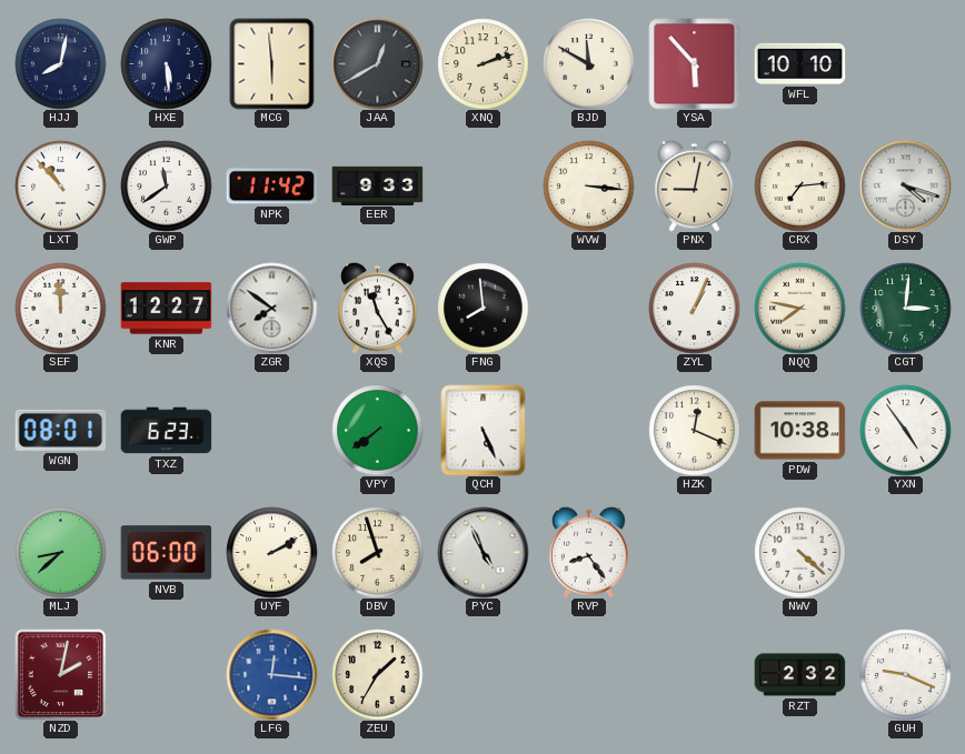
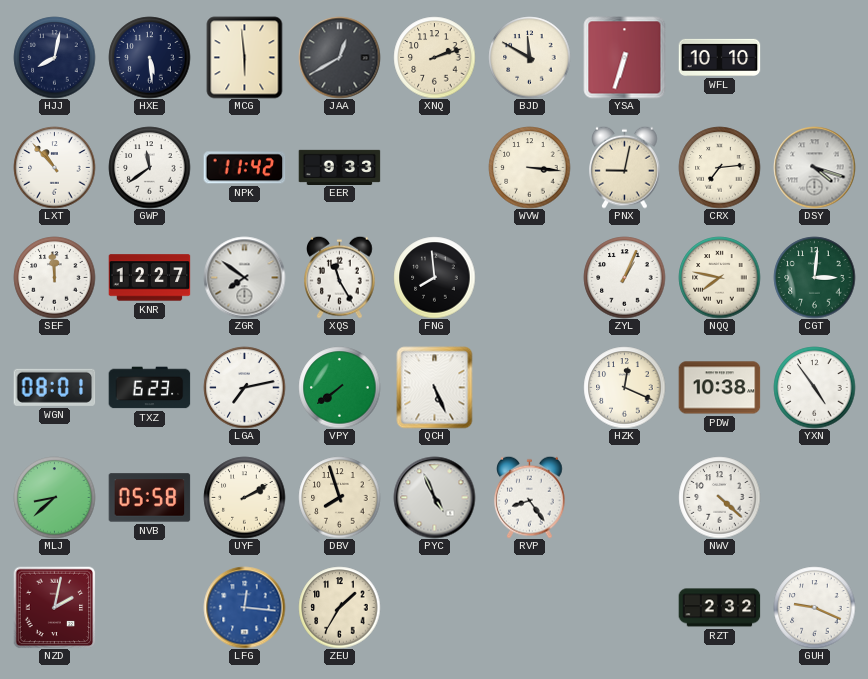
YSA: 5:53 -> 6:33 (624, 57)
LGA: none -> 7:13 (244, 387)
NVB: 06:00 -> 05:58 (149, 498)
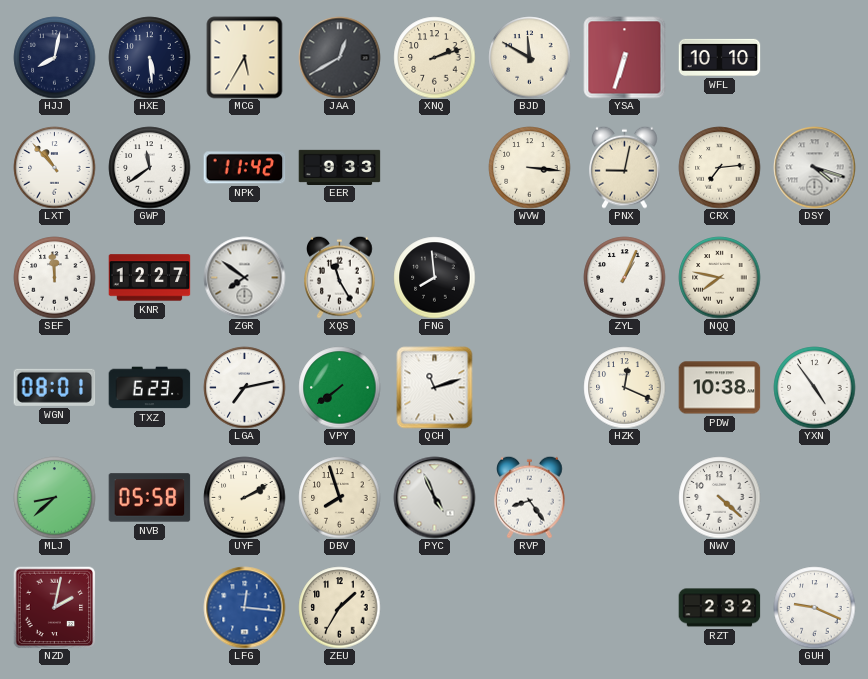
MCG: 5:59 -> 5:35 (245, 57)
CGT: 3:01 -> none (814, 277)
QCH: 5:26 -> 11:12 (435, 387)
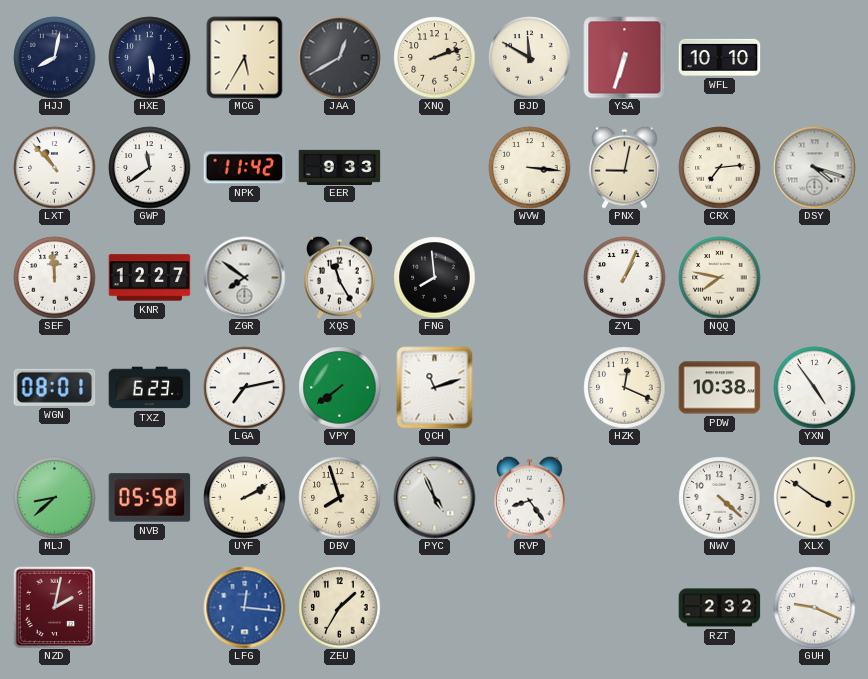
XLX: none -> 3:51 (814, 497)
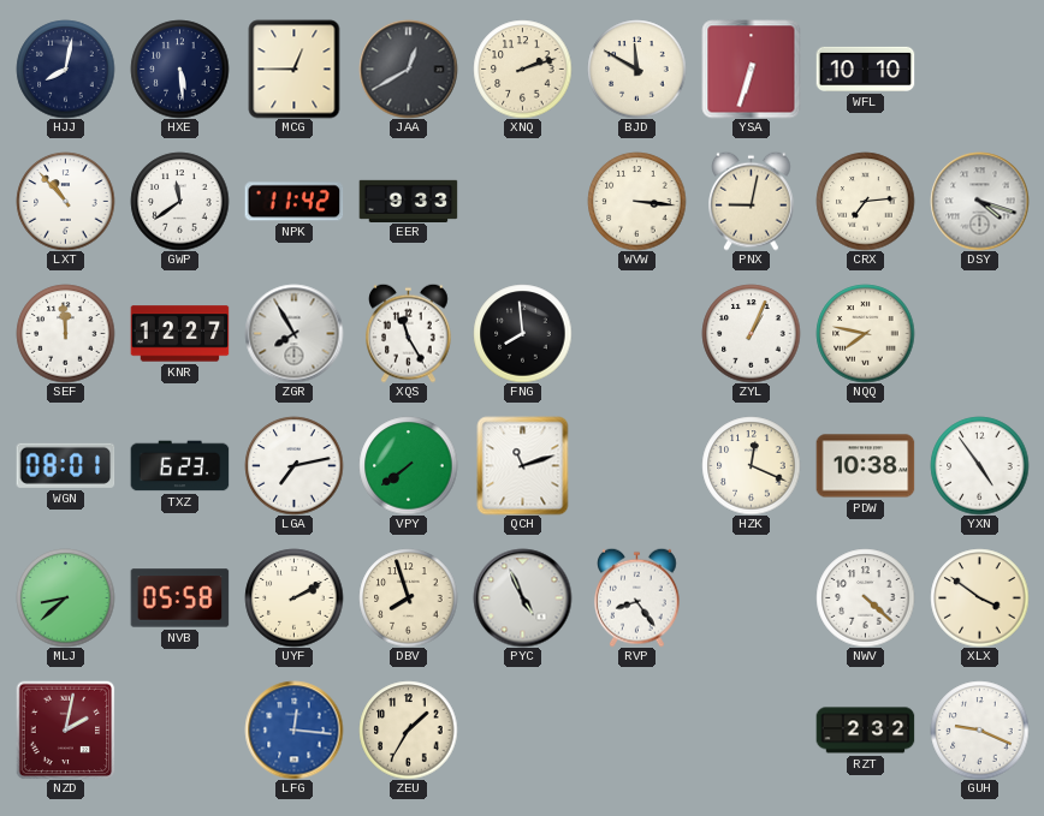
MCG: 5:35 -> 12:45 (295, 69)
ZGR: 7:51 -> 7:55 (293, 333)
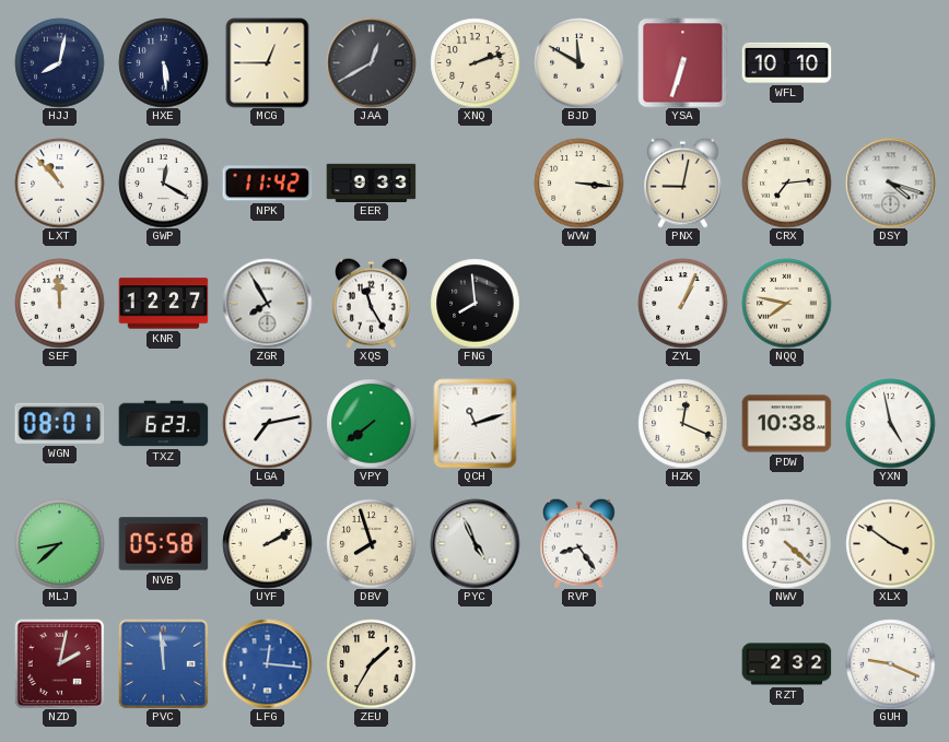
GWP: 11:39 -> 12:20 (163, 182)
YXN: 4:54 -> 4:58 (890, 423)
PVC: none -> 11:59 (163, 663)
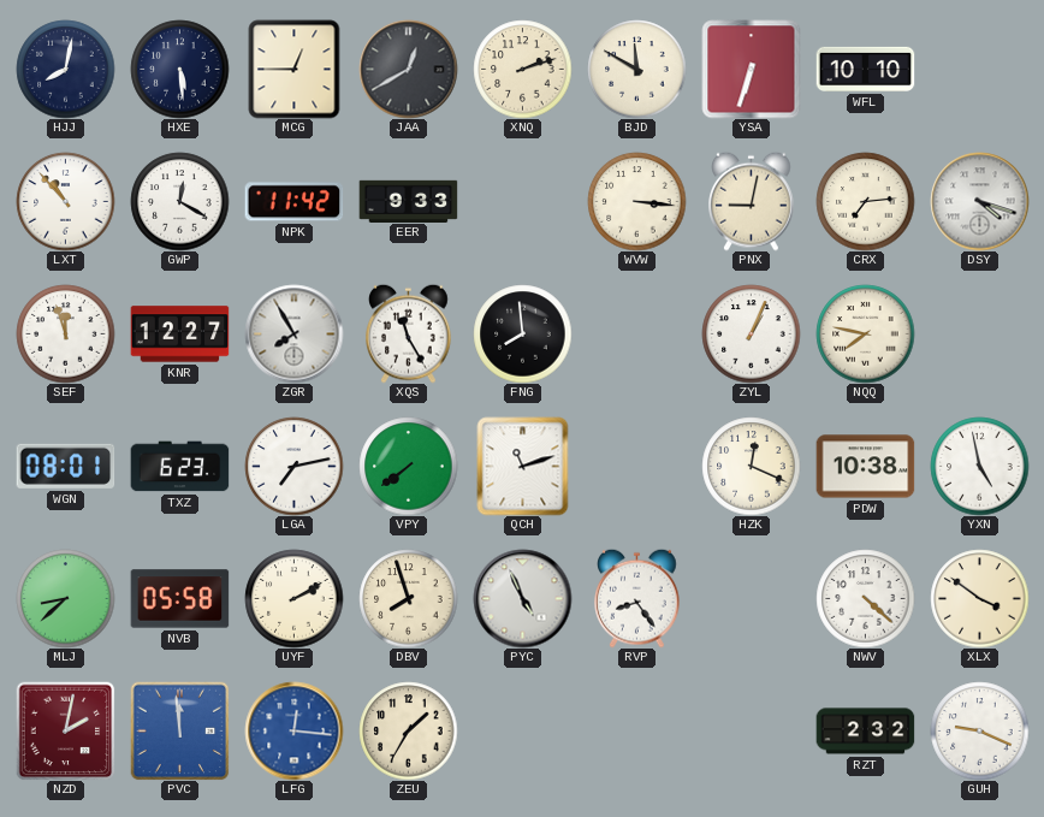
SEF: 11:59 -> 11:57 (65, 333)
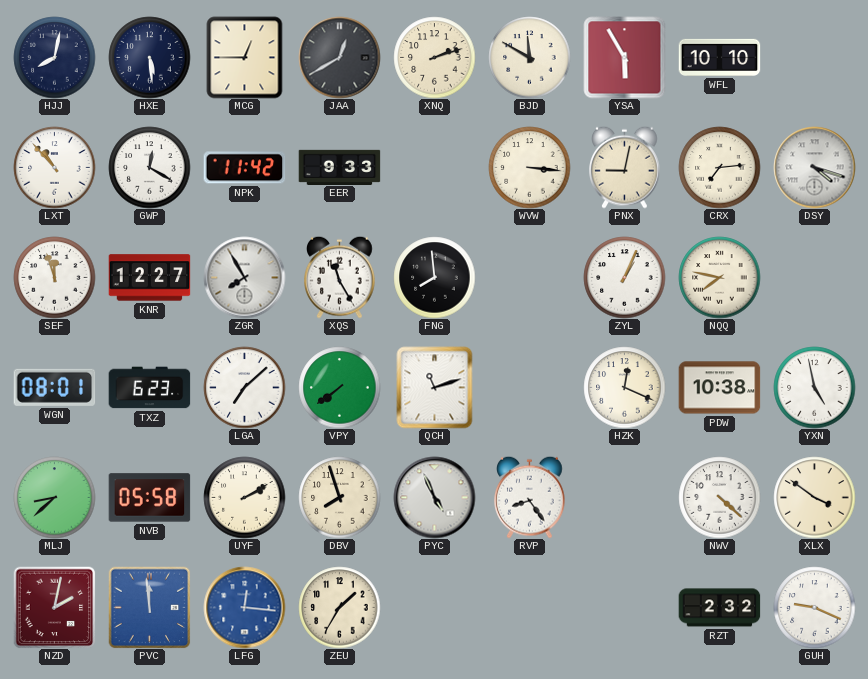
YSA: 6:33 -> 5:55 (624, 57)
LGA: 7:13 -> 7:08 (244, 387)
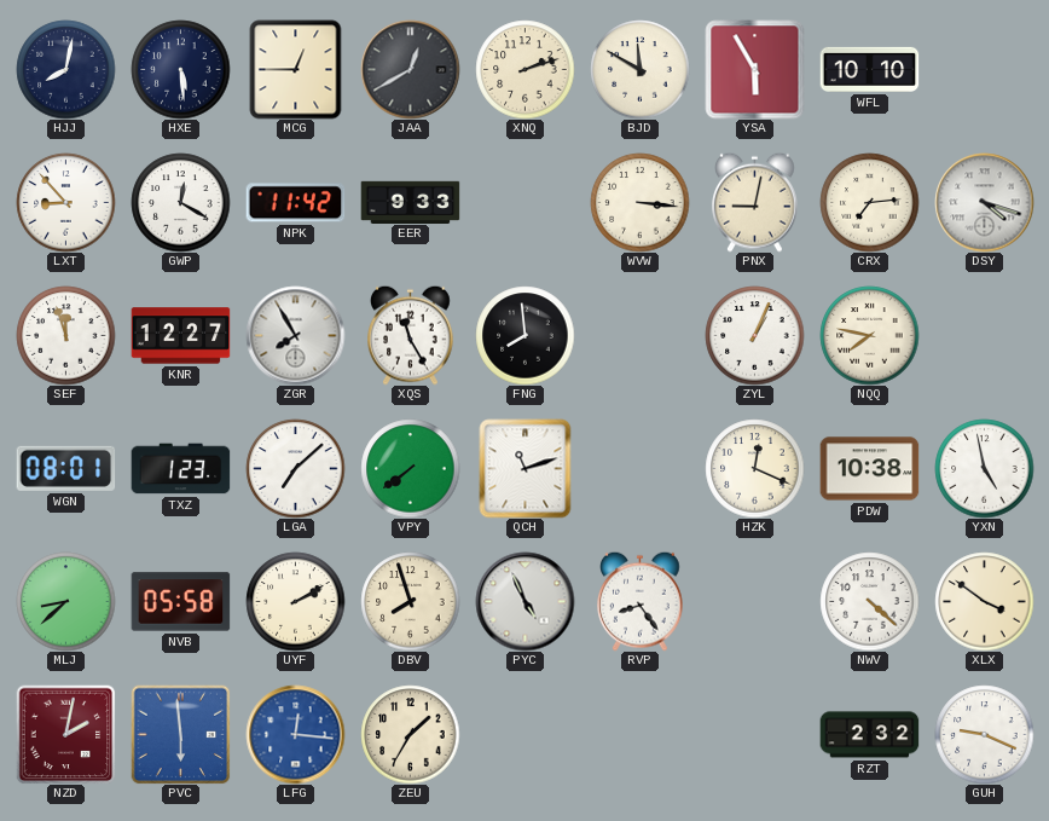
LXT: 10:53 -> 8:53 (65, 202)
TXZ: 6:23 -> 1:23 (180, 469)
PVC: 11:59 -> 5:59 (180, 734)
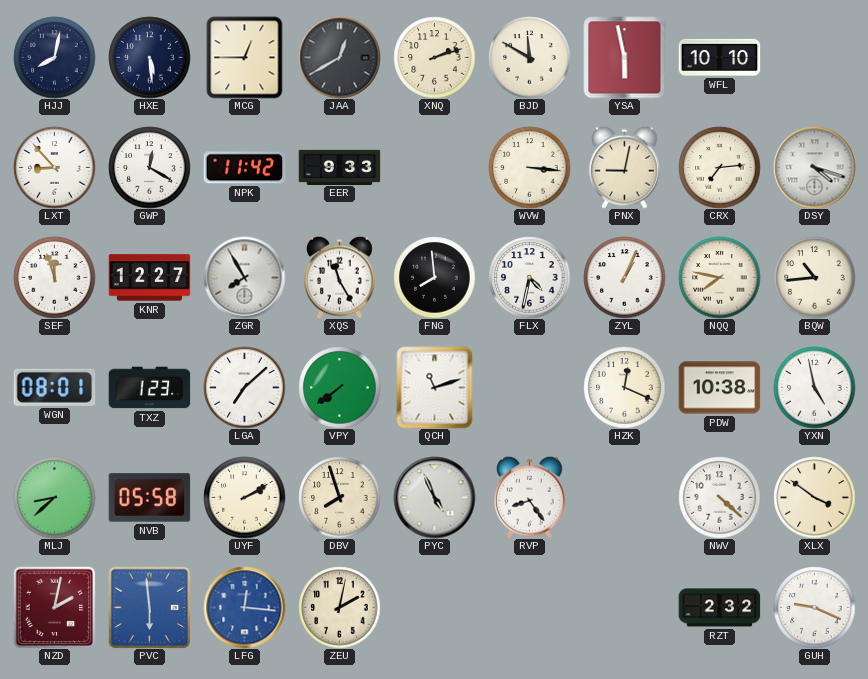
YSA: 5:55 -> 5:58 (624, 57)
FLX: none -> 4:32 (529, 277)
BQW: none -> 10:44 (814, 277)
ZEU: 1:35 -> 2:02 (339, 607)
